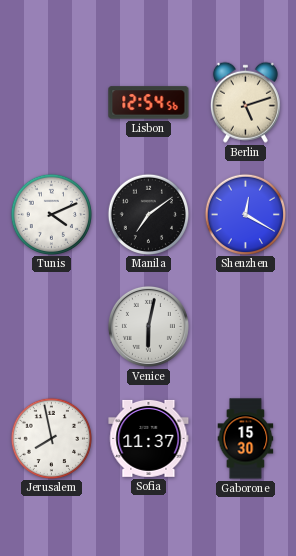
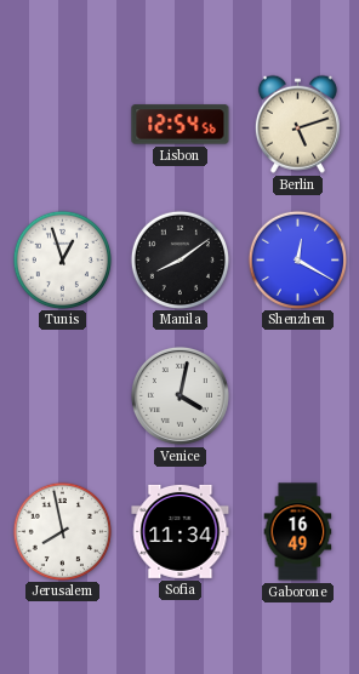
Tunis: 4:11 -> 12:57 (62, 259)
Manila: 7:09 -> 8:09 (180, 259)
Venice: 6:02 -> 4:02 (180, 395)
Sofia: 11:37 -> 11:34 (181, 531)
Gaborone: 15:30 -> 16:49 (298, 532)
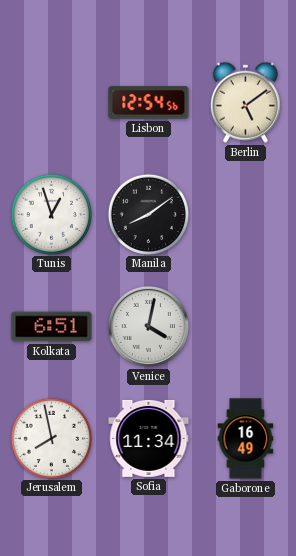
Berlin: 5:12 -> 5:09 (245, 102)
Shenzhen: 12:20 -> none (297, 259)
Kolkata: none -> 6:51 (52, 327)
